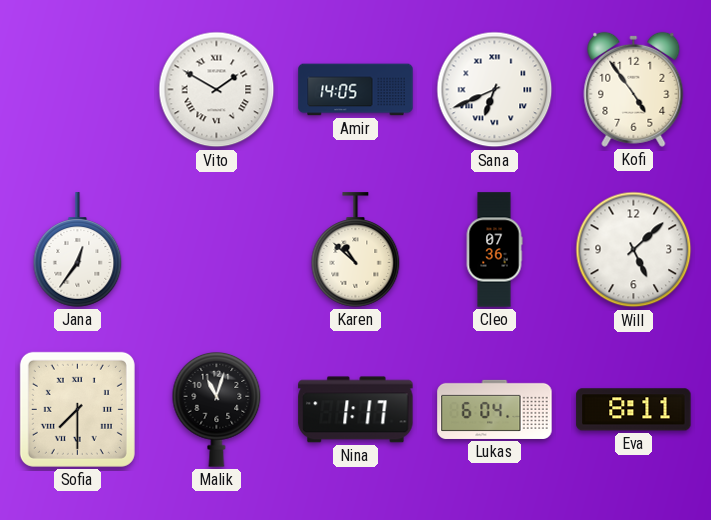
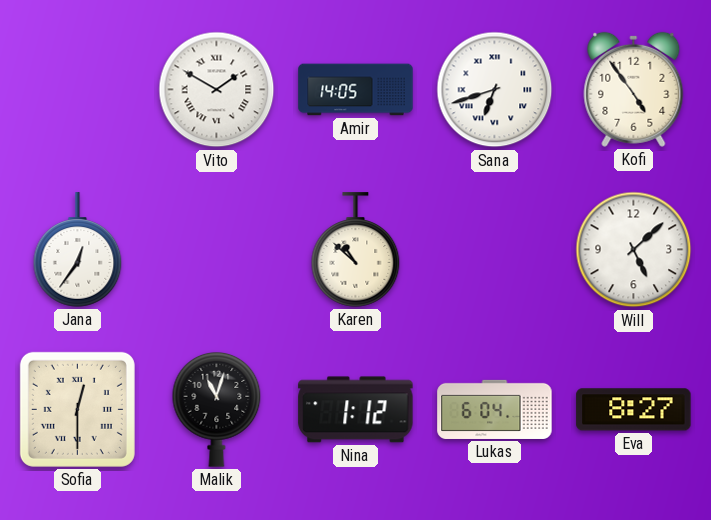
Sana: 6:41 -> 6:42 (495, 90)
Cleo: 07:36 -> none (494, 250)
Sofia: 7:30 -> 12:30 (77, 409)
Nina: 1:17 -> 1:12 (356, 410)
Eva: 8:11 -> 8:27 (634, 410)
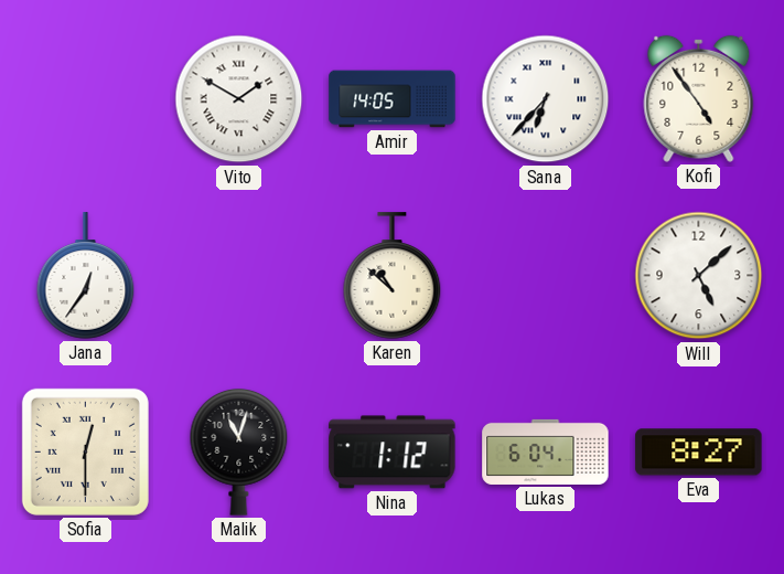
Sana: 6:42 -> 6:37 (546, 99)
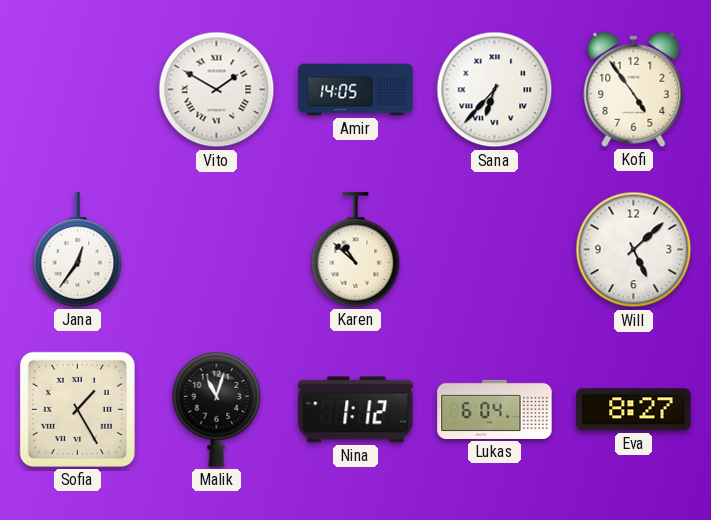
Sofia: 12:30 -> 1:25 (77, 409)
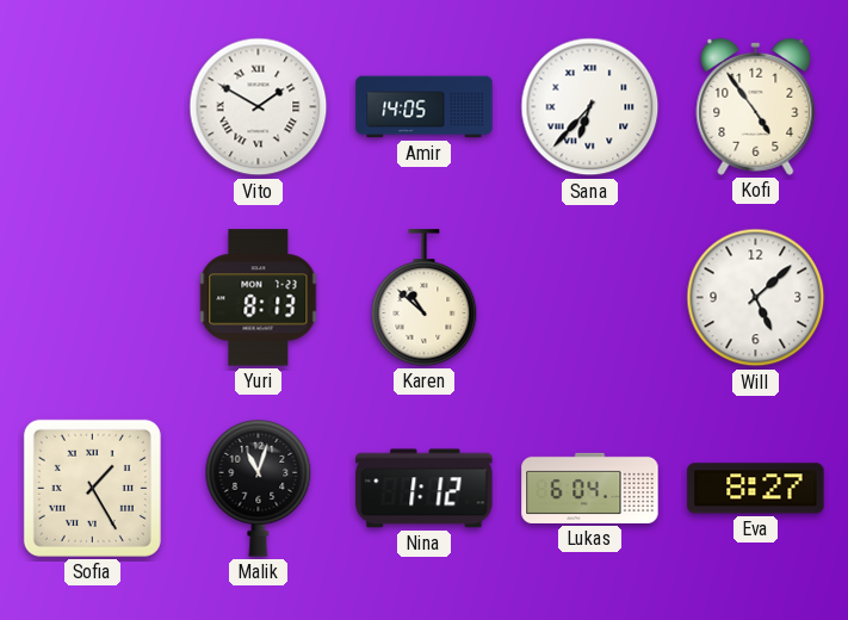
Jana: 12:36 -> none (78, 250)
Yuri: none -> 8:13 (259, 298)
